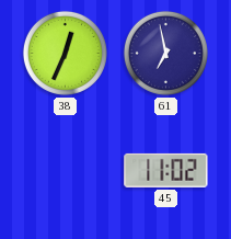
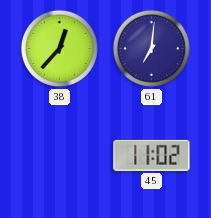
38: 12:34 -> 12:37 (59, 48)
61: 6:58 -> 7:01 (151, 48)
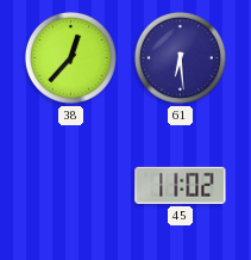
61: 7:01 -> 6:29 (180, 57)
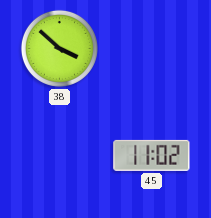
38: 12:37 -> 3:52 (59, 48)
61: 6:29 -> none (180, 57)
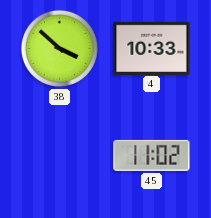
4: none -> 10:33 (152, 48)
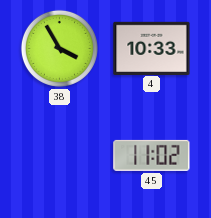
38: 3:52 -> 3:55 (59, 48)
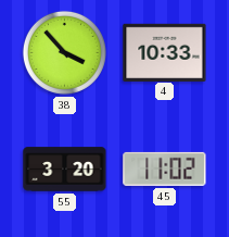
38: 3:55 -> 3:53 (64, 52)
55: none -> 3:20 (65, 170)
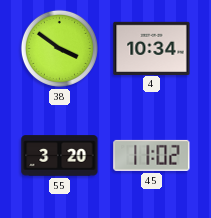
38: 3:53 -> 3:51 (59, 48)
4: 10:33 -> 10:34 (152, 48)
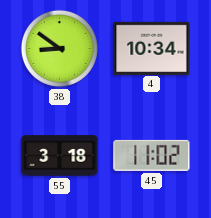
38: 3:51 -> 8:51 (59, 48)
55: 3:20 -> 3:18 (60, 156)
